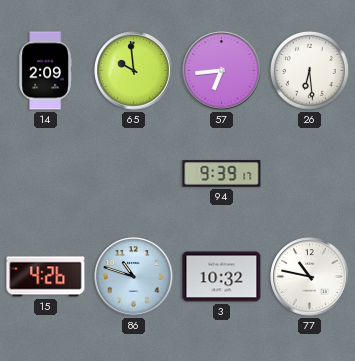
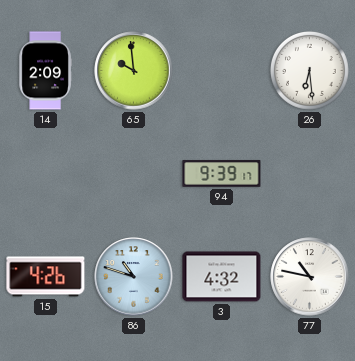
57: 6:44 -> none (222, 71)
3: 10:32 -> 4:32 (222, 277)
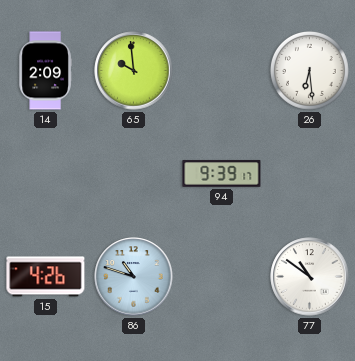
3: 4:32 -> none (222, 277)
77: 10:47 -> 10:51 (310, 277)
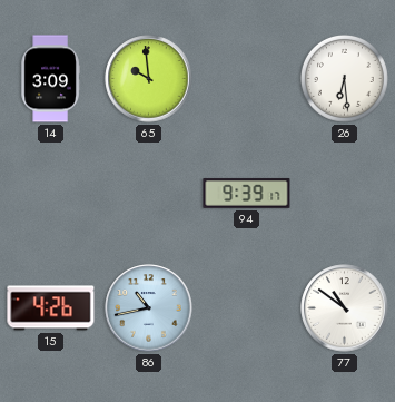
14: 2:09 -> 3:09 (50, 79)
86: 10:48 -> 10:43 (149, 308)
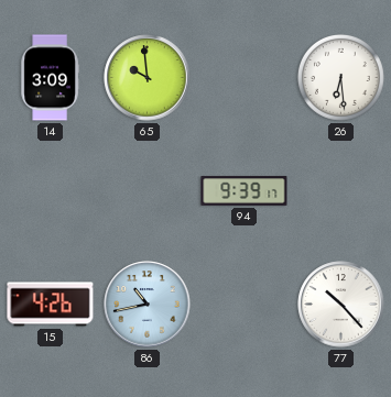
77: 10:51 -> 10:23 (341, 305)
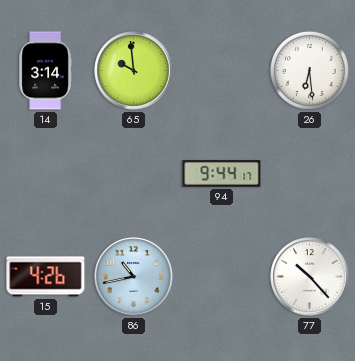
14: 3:09 -> 3:14 (45, 71)
94: 9:39 -> 9:44 (222, 174)
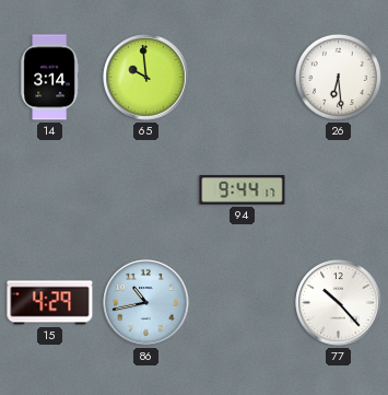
15: 4:26 -> 4:29 (50, 303)
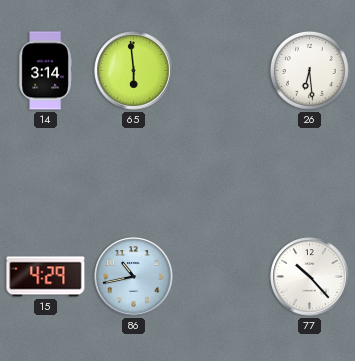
65: 9:59 -> 5:59 (134, 71)
94: 9:44 -> none (243, 190)
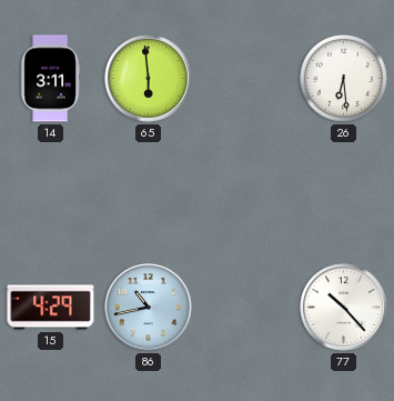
14: 3:14 -> 3:11 (50, 79)
